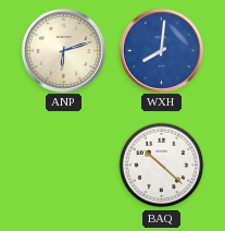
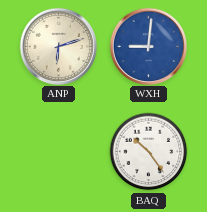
WXH: 8:01 -> 9:01 (148, 46)
BAQ: 10:22 -> 10:24 (149, 152)
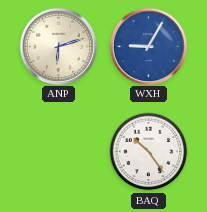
WXH: 9:01 -> 9:05 (148, 46)
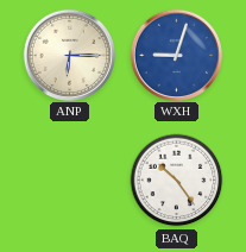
ANP: 6:12 -> 6:15 (69, 55)
WXH: 9:05 -> 9:03 (176, 55)
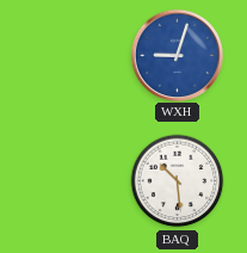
ANP: 6:15 -> none (69, 55)
BAQ: 10:24 -> 10:29 (178, 181)
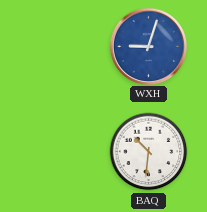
BAQ: 10:29 -> 10:31 (149, 152)
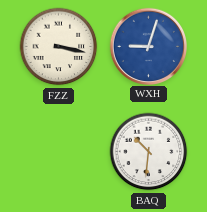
FZZ: none -> 3:17 (59, 47)
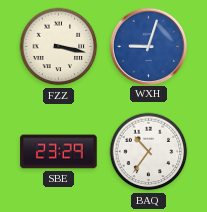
SBE: none -> 23:29 (59, 152)
BAQ: 10:31 -> 10:36 (149, 152)
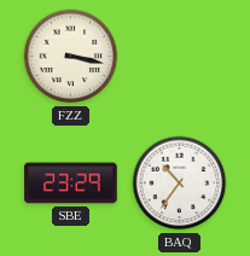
WXH: 9:03 -> none (148, 46)
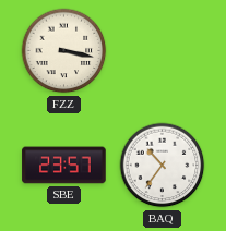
SBE: 23:29 -> 23:57 (64, 166)
